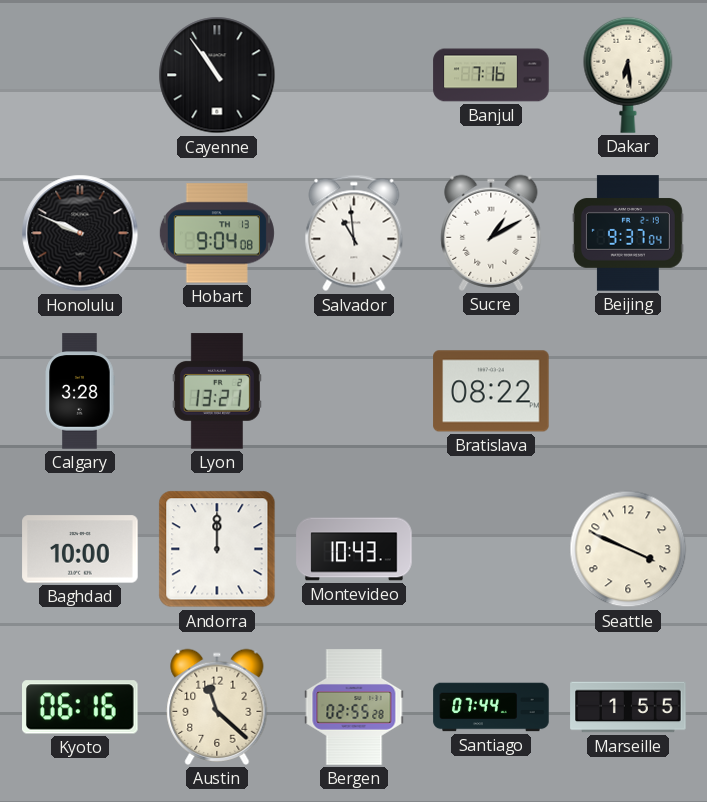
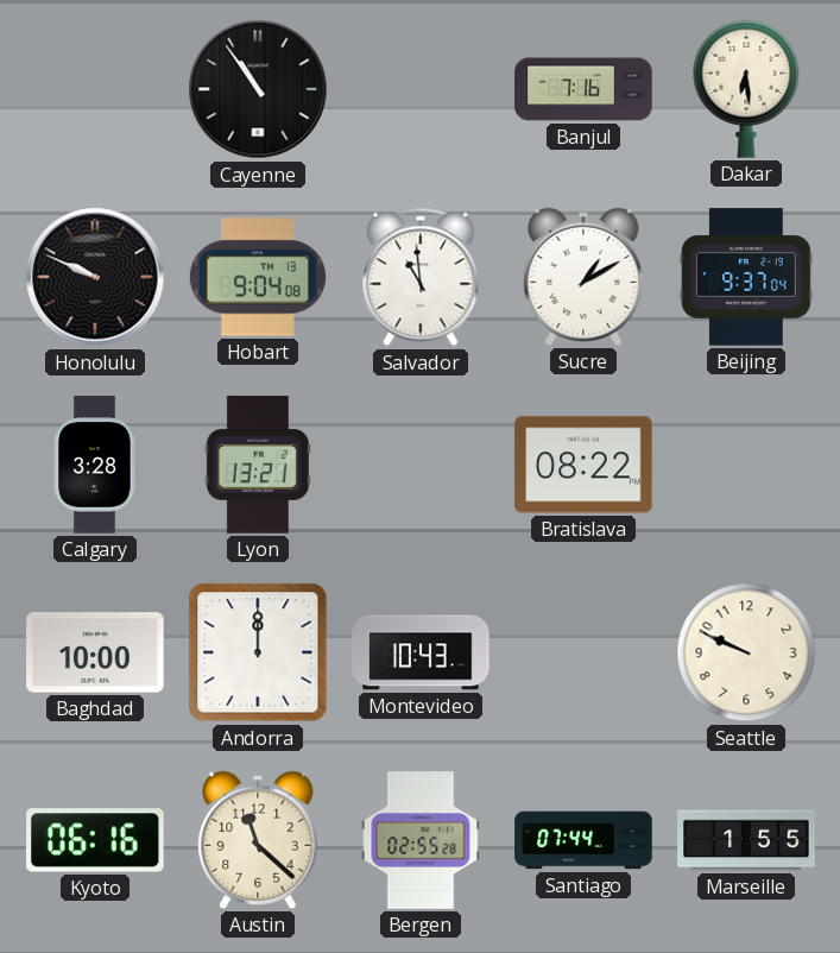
Seattle: 3:49 -> 9:49 (746, 652)
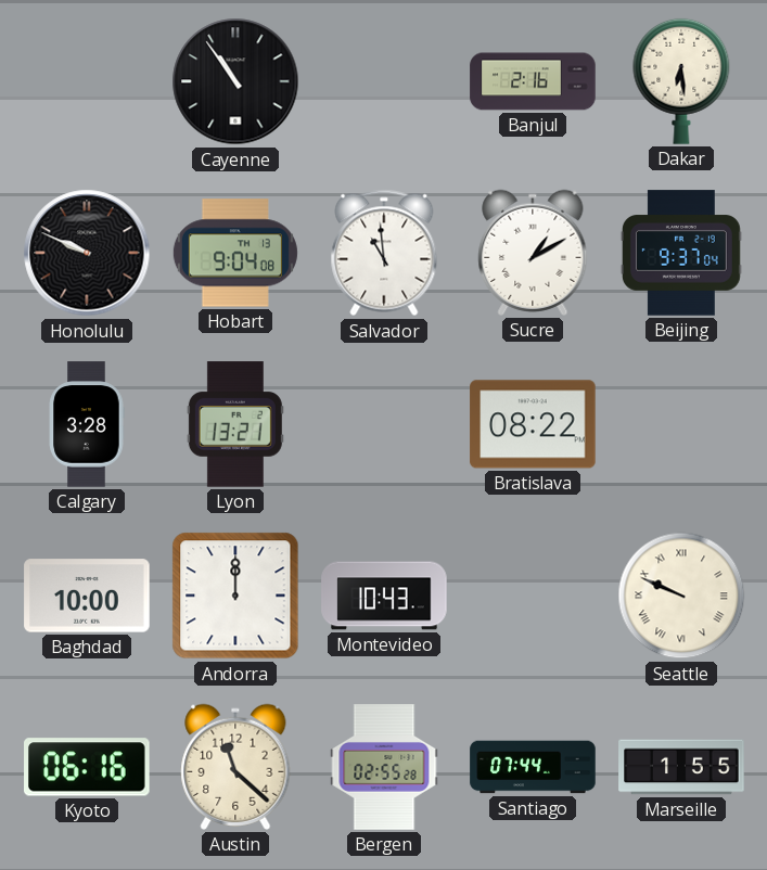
Banjul: 7:16 -> 2:16 (533, 81)
Seattle numerals: Arabic -> Roman (681, 596)
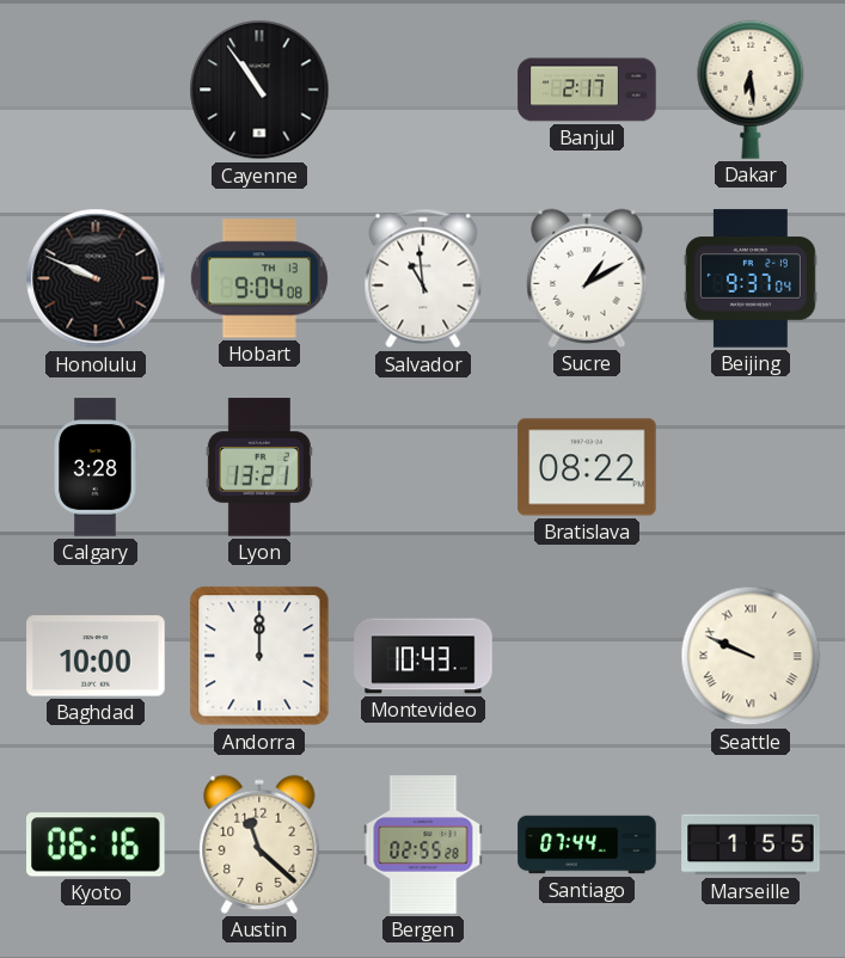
Banjul: 2:16 -> 2:17 (587, 90)
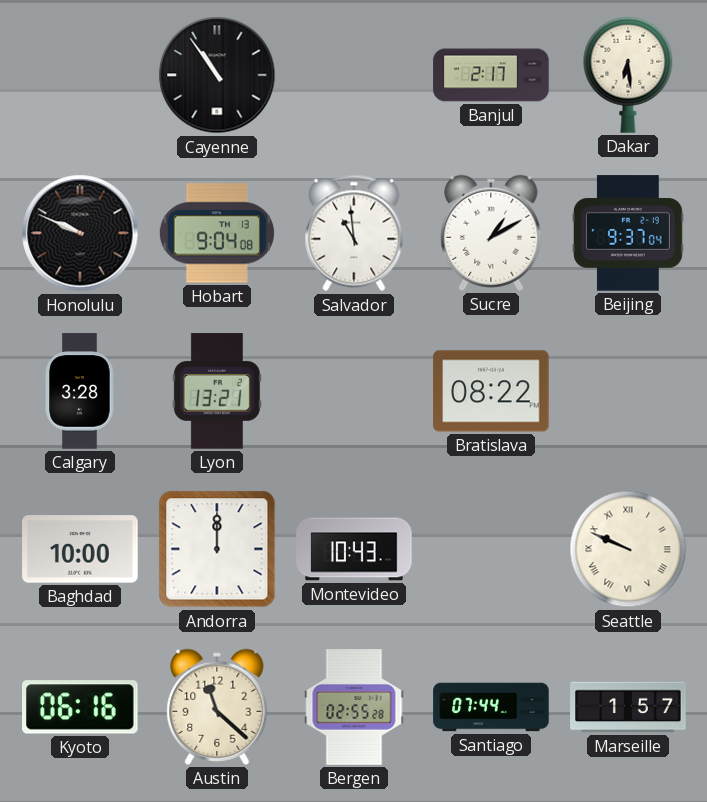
Marseille: 1:55 -> 1:57 (628, 707)
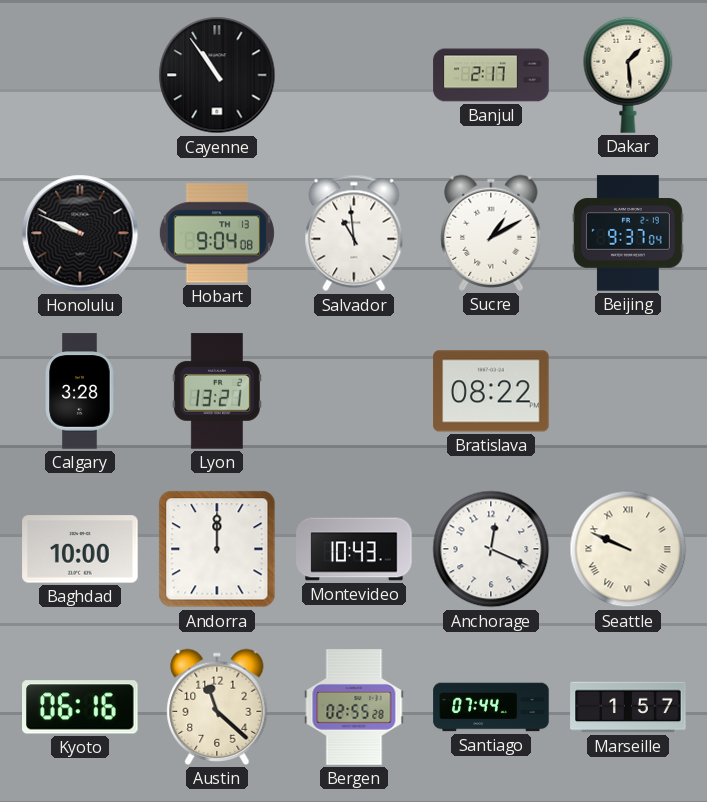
Dakar: 6:29 -> 1:29 (628, 75)
Anchorage: none -> 12:19 (491, 549)
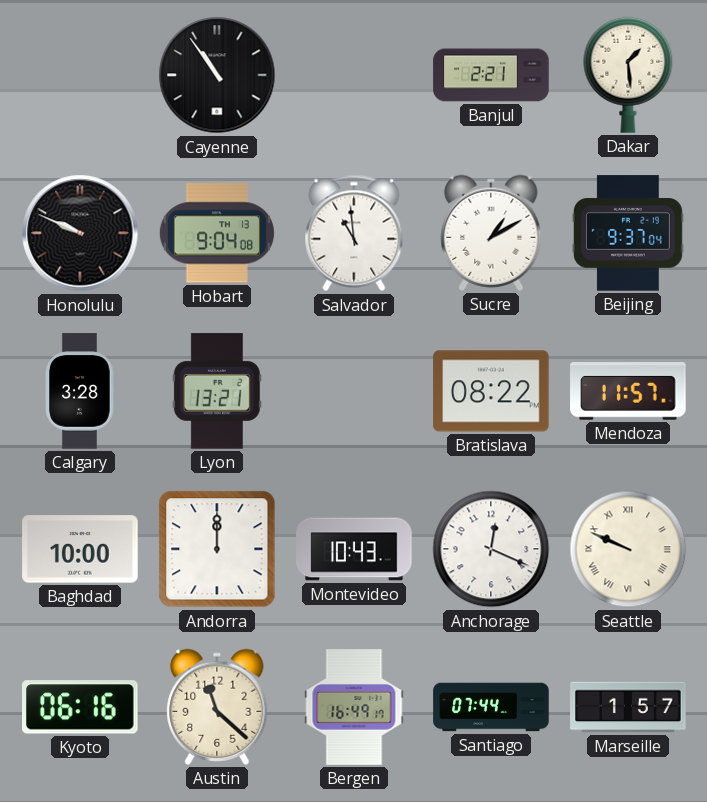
Banjul: 2:17 -> 2:21 (491, 75)
Mendoza: none -> 11:57 (628, 391)
Bergen: 02:55 -> 16:49 (354, 707)
